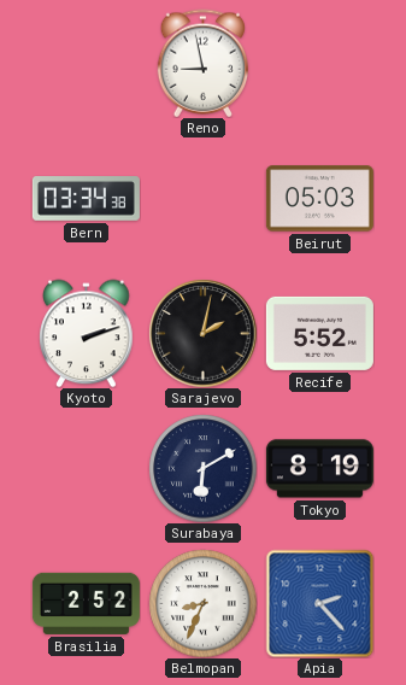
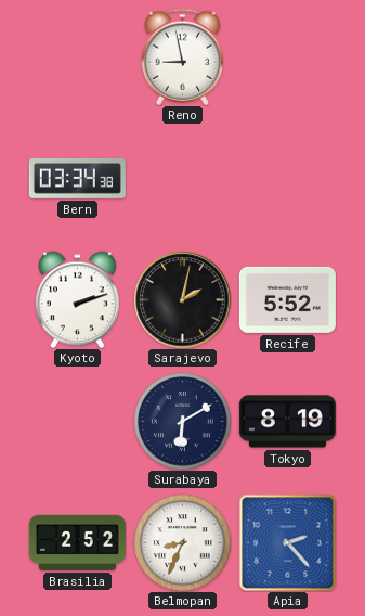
Beirut: 05:03 -> none (319, 199)
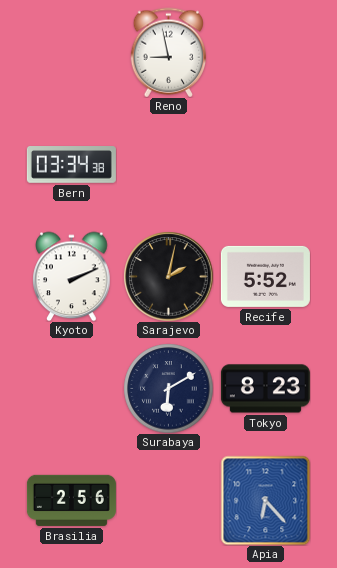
Kyoto: 2:12 -> 2:11 (72, 276)
Tokyo: 8:19 -> 8:23 (265, 389)
Brasilia: 2:52 -> 2:56 (71, 500)
Belmopan: 8:34 -> none (182, 542)
Apia: 2:23 -> 6:23 (265, 500)
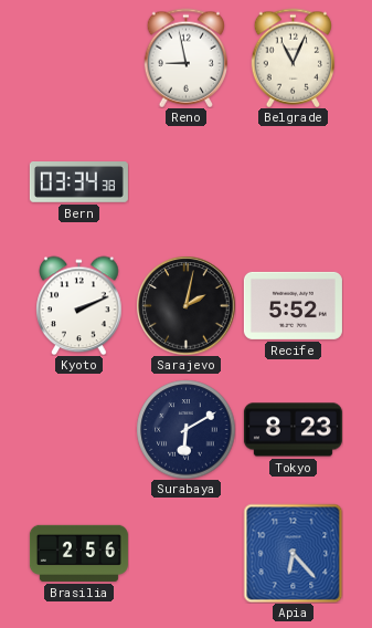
Belgrade: none -> 11:04 (294, 57)
